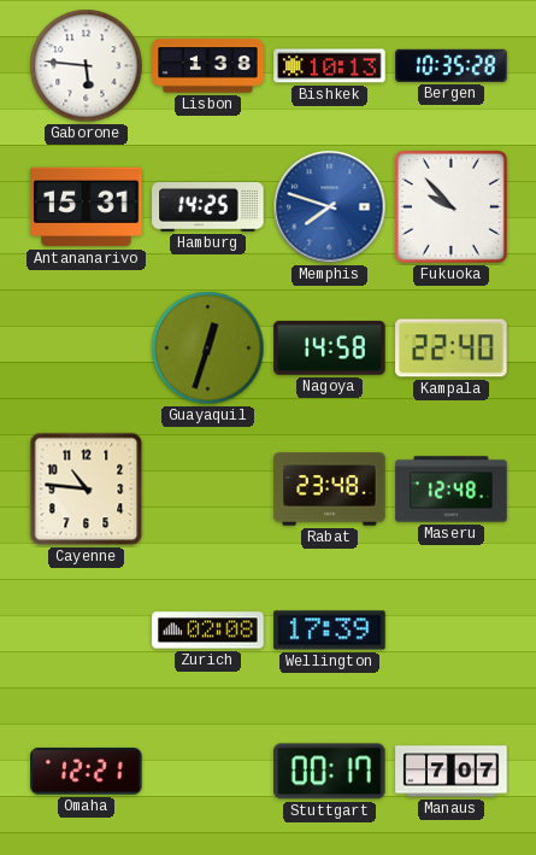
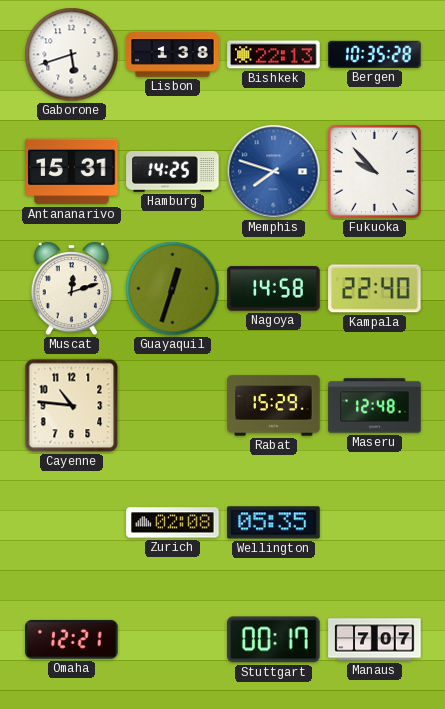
Gaborone: 5:46 -> 5:42 (72, 55)
Bishkek: 10:13 -> 22:13 (274, 55)
Muscat: none -> 12:12 (71, 289)
Rabat: 23:48 -> 15:29 (274, 406)
Wellington: 17:39 -> 05:35 (274, 523)
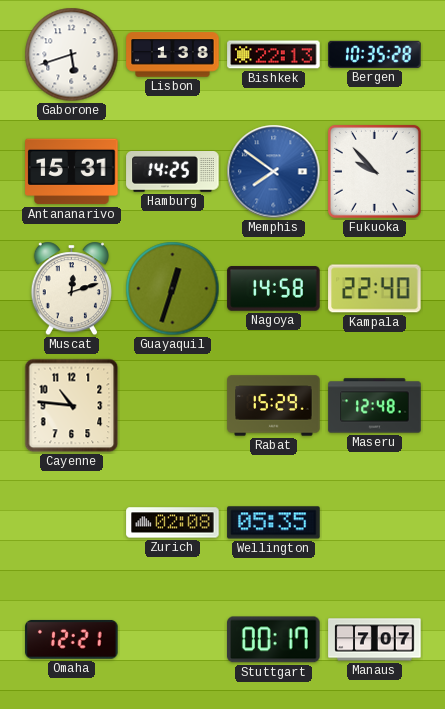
Memphis: 7:48 -> 7:51 (274, 172)
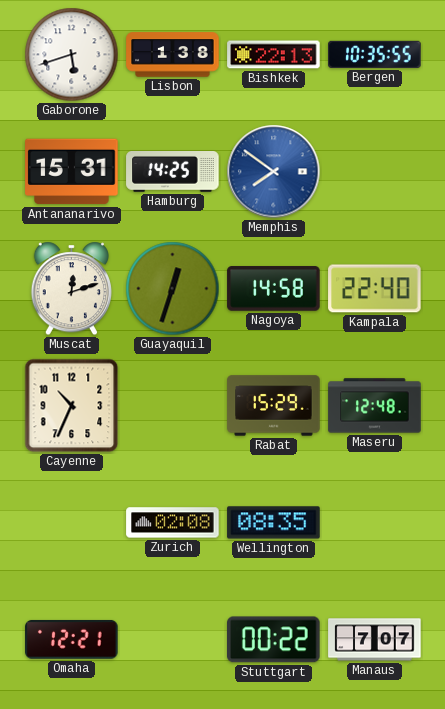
Bergen: 10:35:28 -> 10:35:55 (375, 54)
Fukuoka: 9:53 -> none (374, 171)
Cayenne: 10:46 -> 10:34 (72, 406)
Wellington: 05:35 -> 08:35 (274, 523)
Stuttgart: 00:17 -> 00:22 (274, 640)
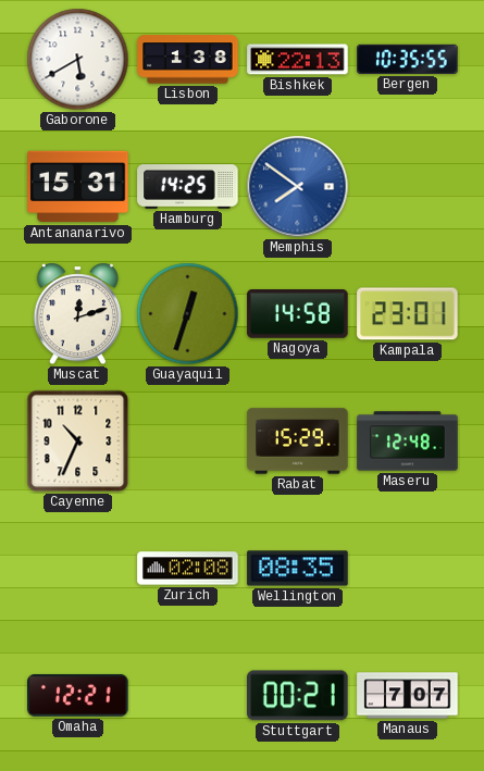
Gaborone: 5:42 -> 5:40 (78, 60)
Kampala: 22:40 -> 23:01 (408, 314)
Stuttgart: 00:22 -> 00:21 (298, 696)
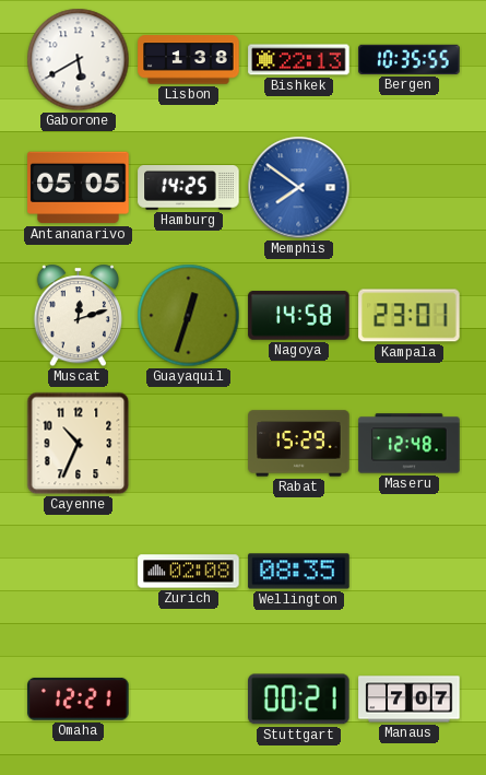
Antananarivo: 15:31 -> 05:05 (79, 188)
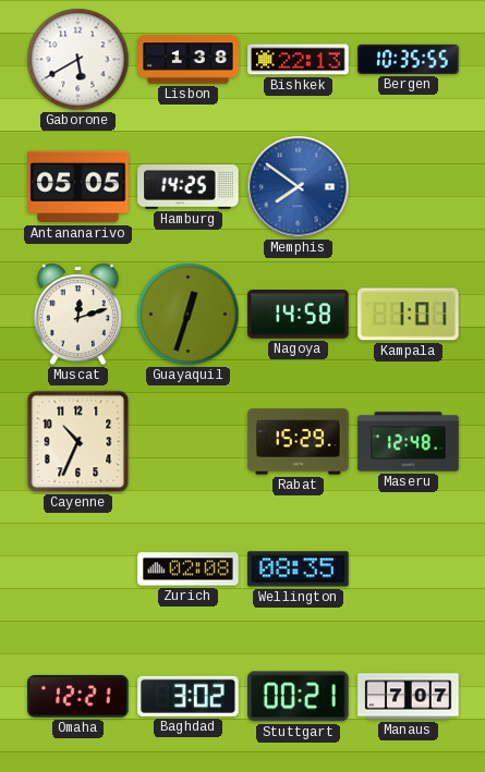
Kampala: 23:01 -> 1:01 (409, 315)
Baghdad: none -> 3:02 (189, 696)
